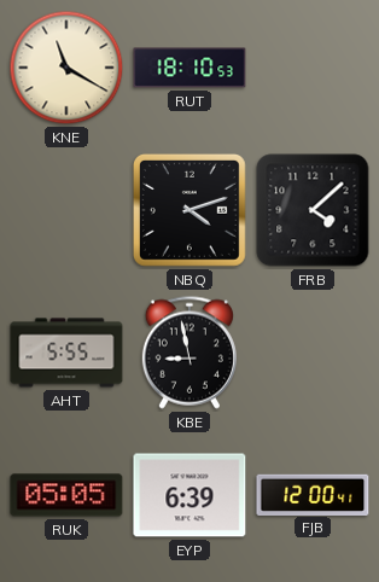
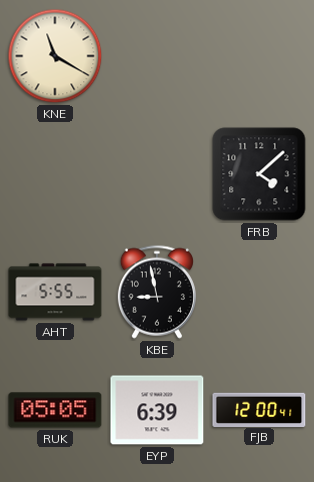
RUT: 18:10 -> none (189, 68)
NBQ: 4:12 -> none (189, 210)
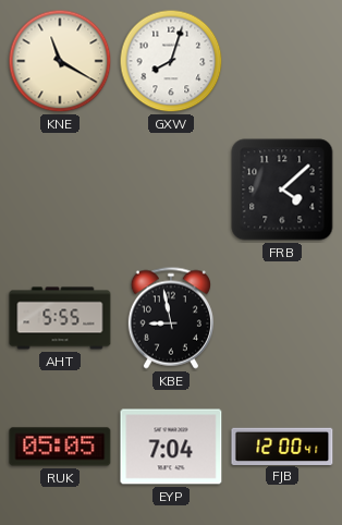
GXW: none -> 8:03 (171, 61)
EYP: 6:39 -> 7:04 (171, 447)
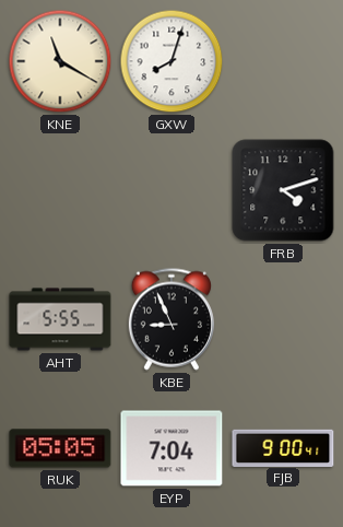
FRB: 4:08 -> 4:12 (283, 190)
KBE: 8:58 -> 8:56 (171, 319)
FJB: 12:00 -> 9:00 (283, 447)
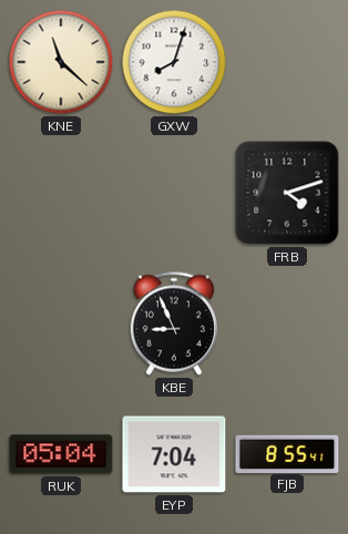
KNE: 11:20 -> 11:22 (61, 62)
AHT: 5:55 -> none (60, 319)
RUK: 05:05 -> 05:04 (61, 454)
FJB: 9:00 -> 8:55 (287, 453)
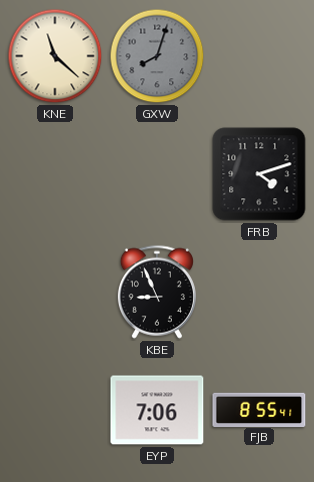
GXW dial: white -> grey (157, 56)
RUK: 05:04 -> none (61, 454)
EYP: 7:04 -> 7:06 (157, 410)
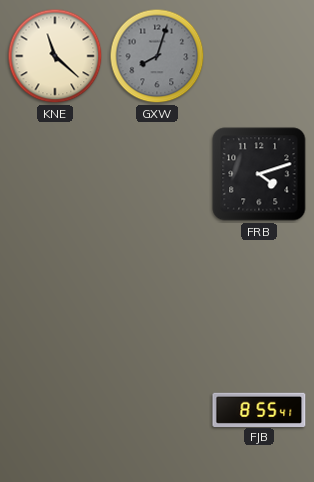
KBE: 8:56 -> none (157, 292)
EYP: 7:06 -> none (157, 410)
